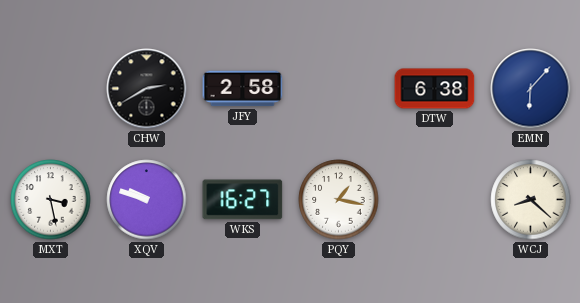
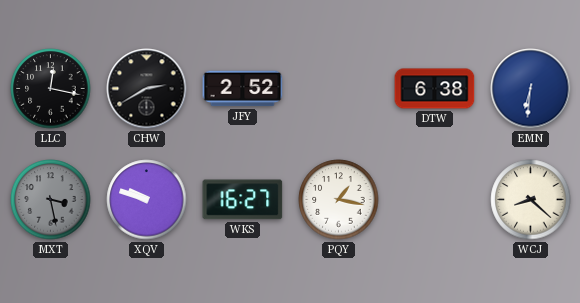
LLC: none -> 12:17 (51, 89)
JFY: 2:58 -> 2:52 (243, 89)
EMN: 6:07 -> 6:31 (531, 89)
MXT dial: white -> grey (51, 200)
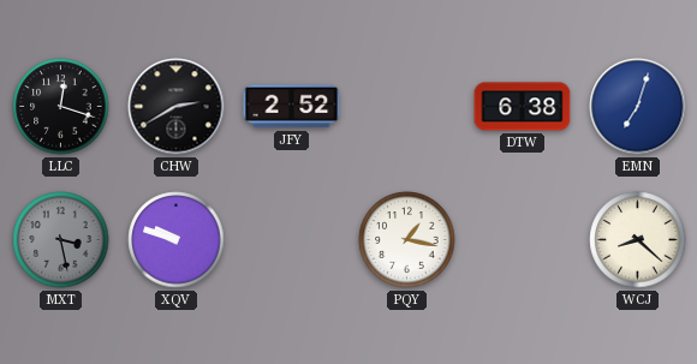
LLC: 12:17 -> 12:18 (61, 107)
EMN: 6:31 -> 7:03 (638, 107)
WKS: 16:27 -> none (243, 200)
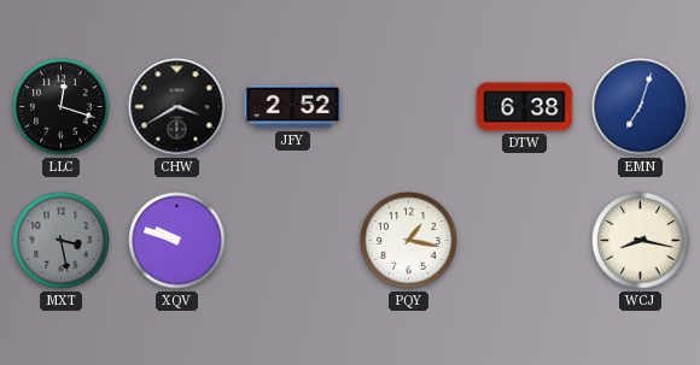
CHW: 2:40 -> 3:40 (177, 107)
WCJ: 8:22 -> 8:17 (641, 241)
